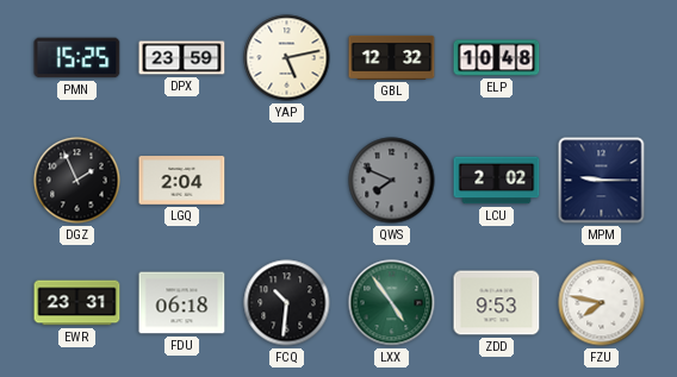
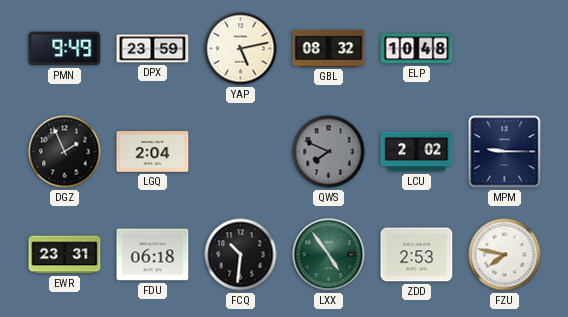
PMN: 15:25 -> 9:49 (65, 49)
GBL: 12:32 -> 08:32 (329, 48)
ZDD: 9:53 -> 2:53 (417, 255)
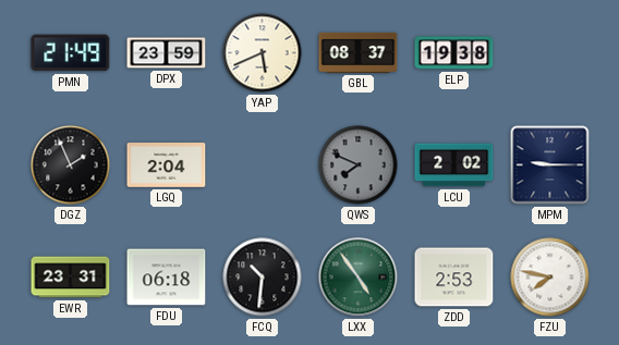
PMN: 9:49 -> 21:49 (71, 53)
YAP: 5:13 -> 5:41 (263, 53)
GBL: 08:32 -> 08:37 (359, 52)
ELP: 10:48 -> 19:38 (454, 53)
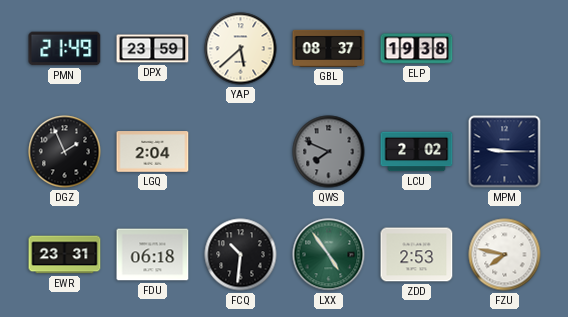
YAP: 5:41 -> 5:38 (241, 49)
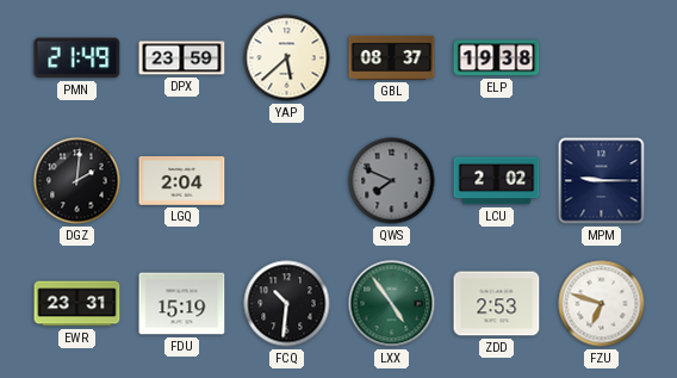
DGZ: 1:56 -> 2:01 (77, 181)
FDU: 06:18 -> 15:19 (182, 304)
FZU: 7:47 -> 6:48 (602, 304)
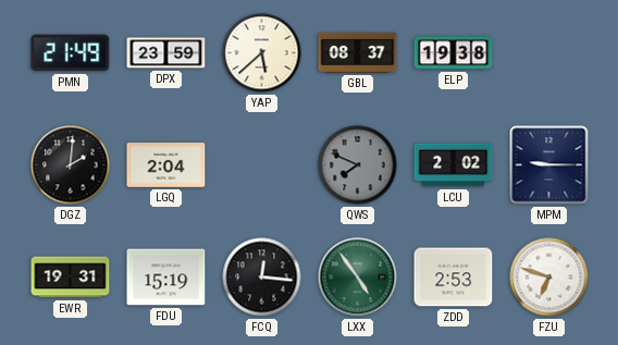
EWR: 23:31 -> 19:31 (71, 278)
FCQ: 10:31 -> 12:16 (262, 278)
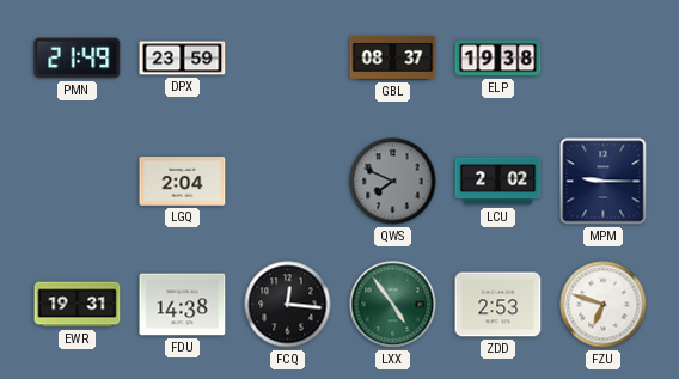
YAP: 5:38 -> none (262, 53)
DGZ: 2:01 -> none (71, 165)
FDU: 15:19 -> 14:38 (183, 305)
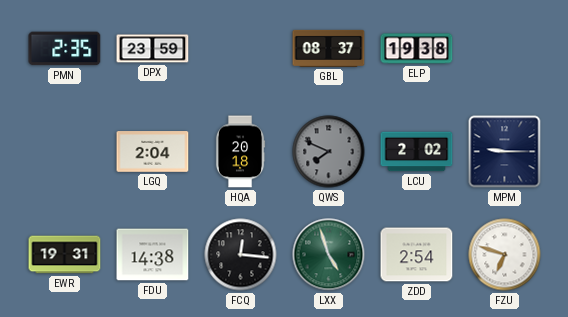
PMN: 21:49 -> 2:35 (65, 49)
HQA: none -> 20:18 (240, 152)
LXX: 4:54 -> 4:57 (329, 255)
ZDD: 2:53 -> 2:54 (417, 255)
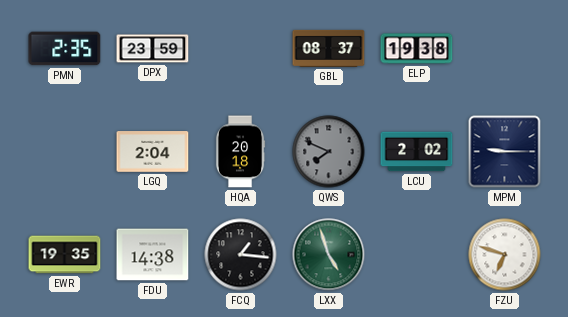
EWR: 19:31 -> 19:35 (65, 255)
FCQ: 12:16 -> 1:16 (241, 255)
ZDD: 2:54 -> none (417, 255)
